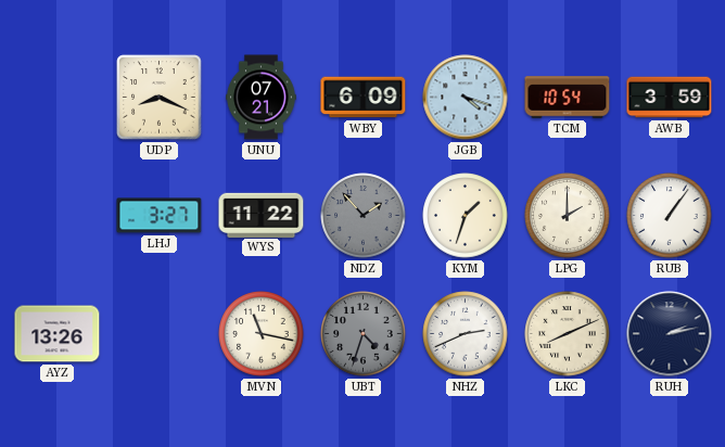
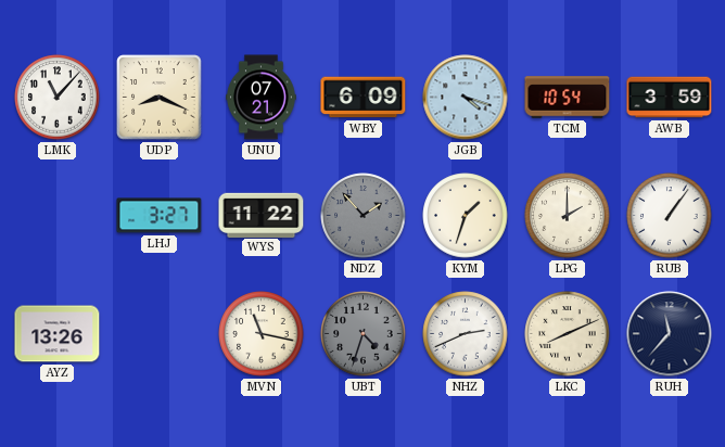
LMK: none -> 11:07 (58, 98)
RUH: 2:13 -> 11:37 (670, 334)
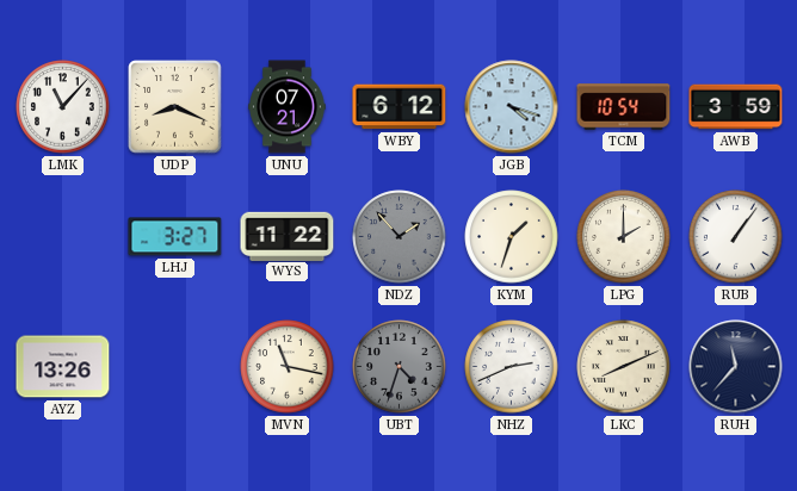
WBY: 6:09 -> 6:12 (400, 107)
